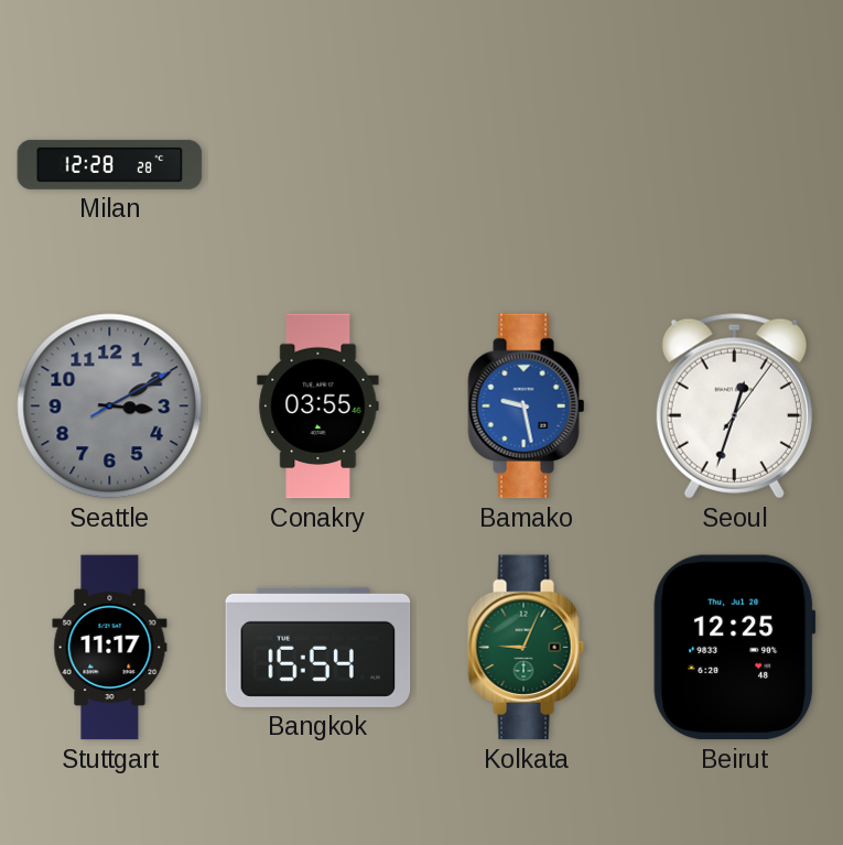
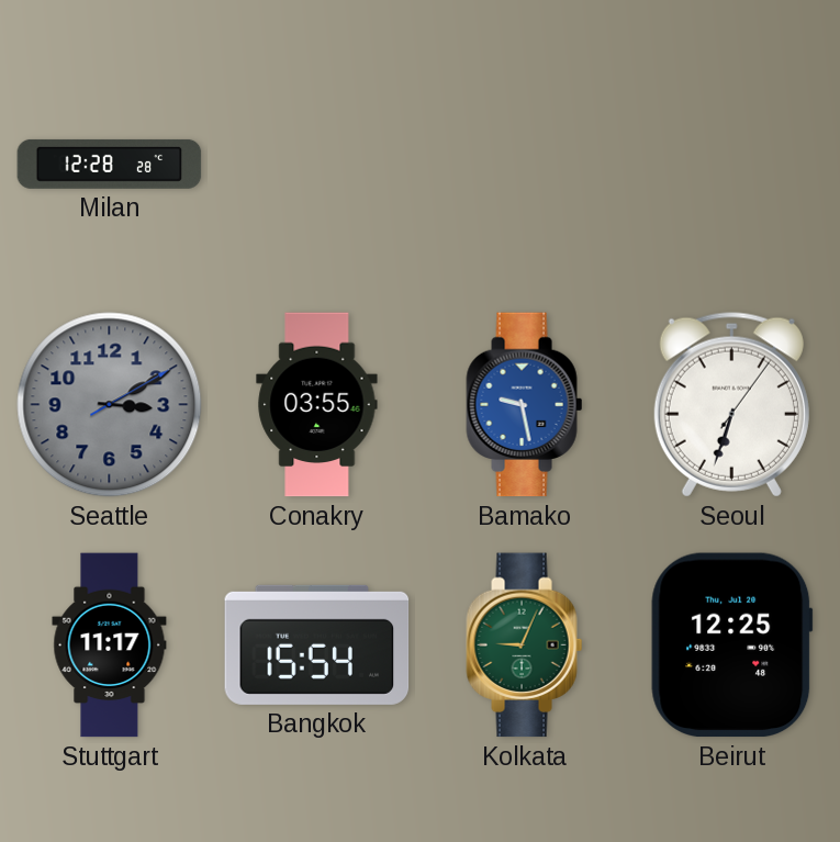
Seoul: 12:33 -> 6:33 (731, 405)
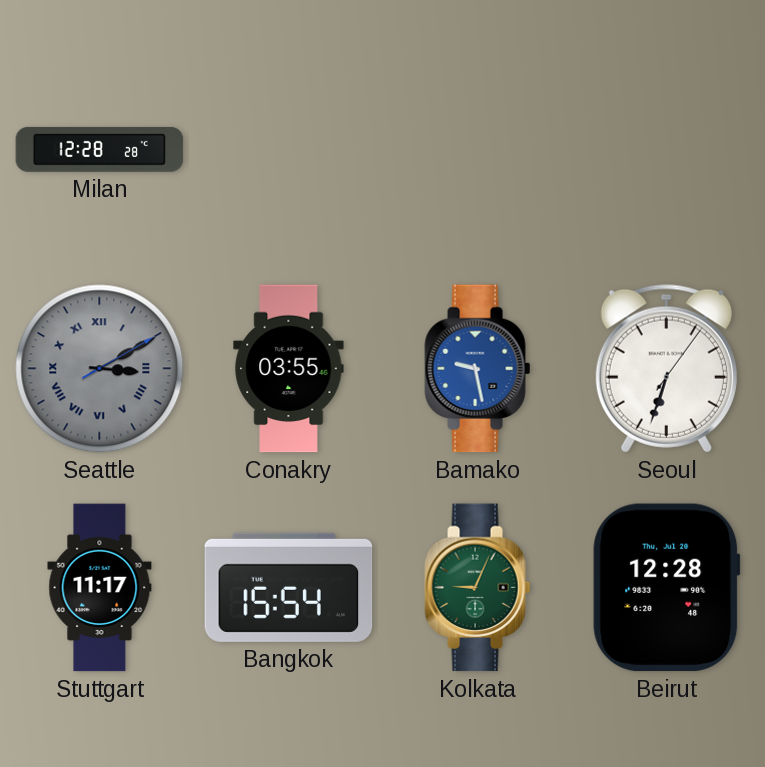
Seattle numerals: Arabic -> Roman (100, 369)
Beirut: 12:25 -> 12:28 (667, 588)
